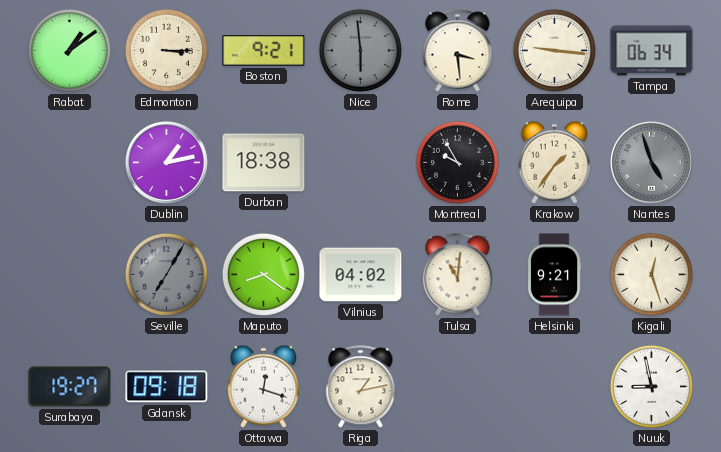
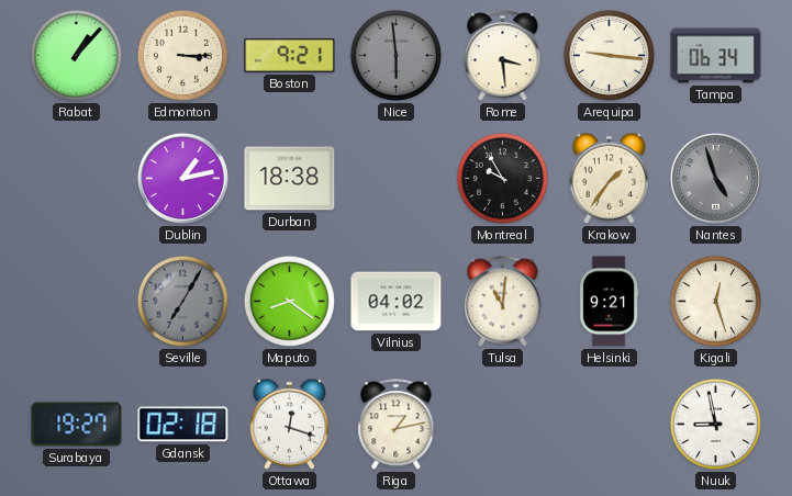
Rabat: 1:09 -> 1:07 (76, 55)
Gdansk: 09:18 -> 02:18 (183, 425)
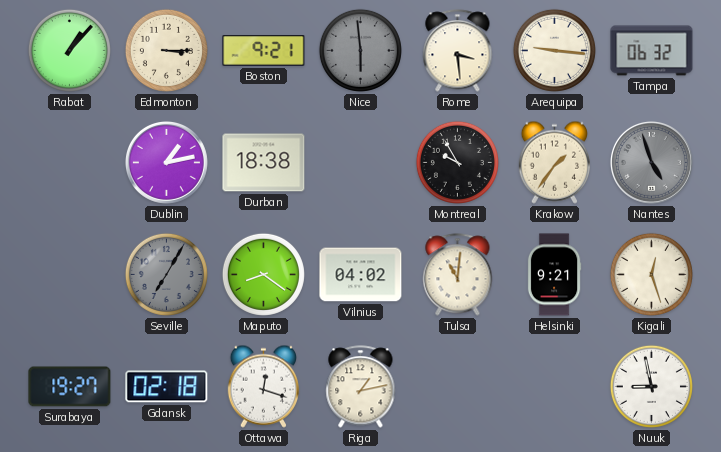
Tampa: 06:34 -> 06:32 (652, 51)
